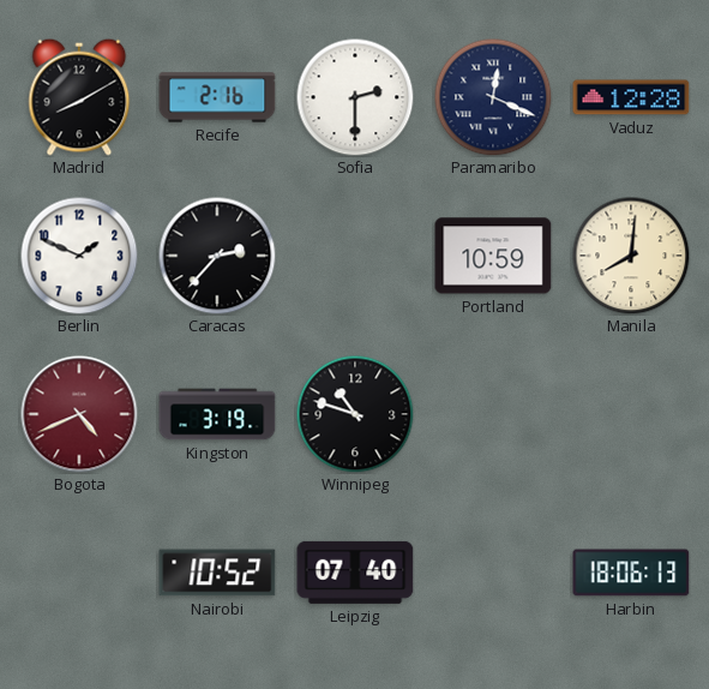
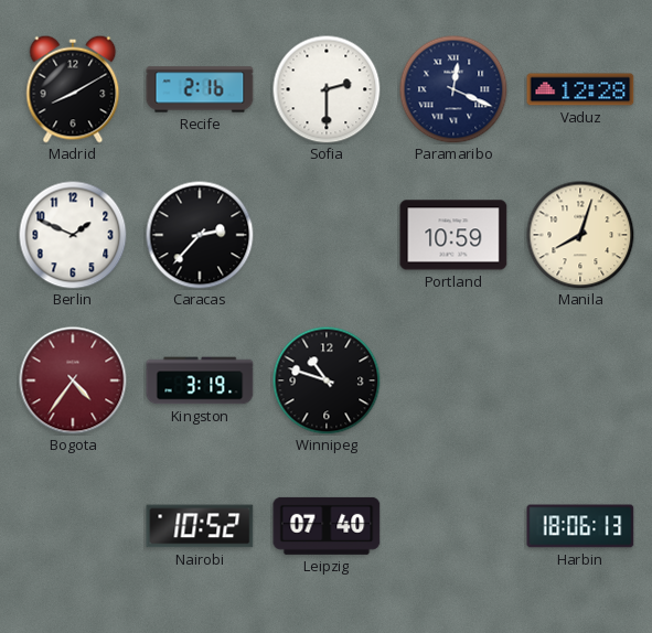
Manila: 8:01 -> 8:03 (580, 235)
Bogota: 4:41 -> 4:36 (73, 380)
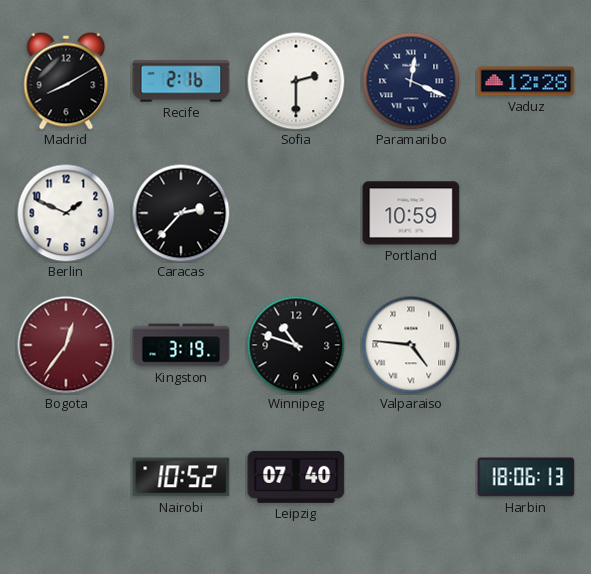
Manila: 8:03 -> none (580, 235)
Bogota: 4:36 -> 12:36 (66, 345)
Valparaiso: none -> 4:46 (411, 345)
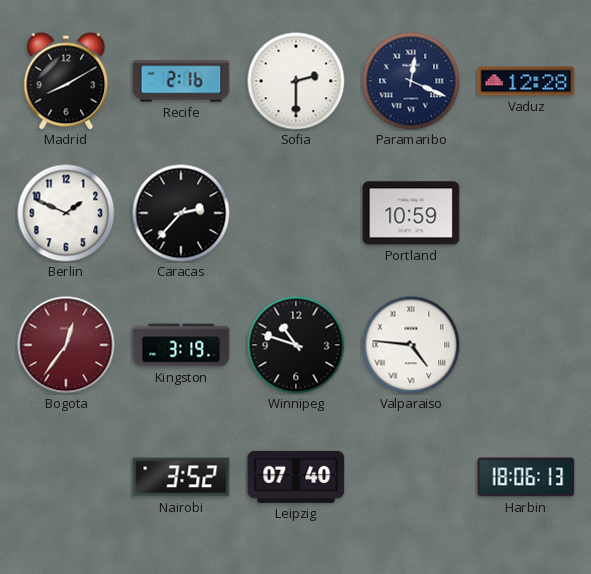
Nairobi: 10:52 -> 3:52 (181, 477)
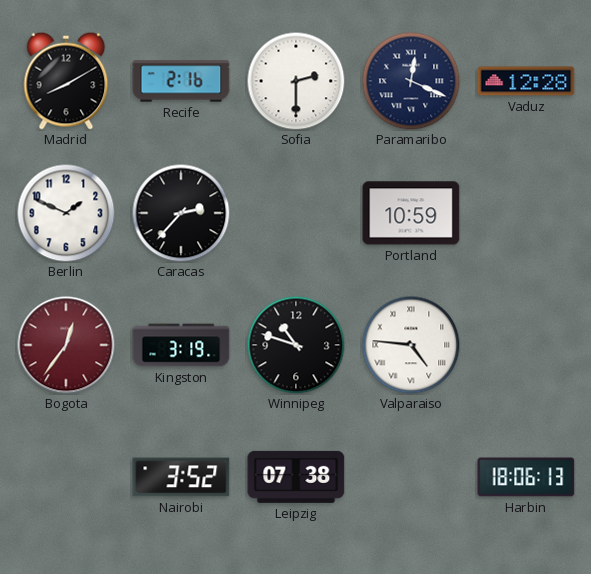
Leipzig: 07:40 -> 07:38 (296, 477)
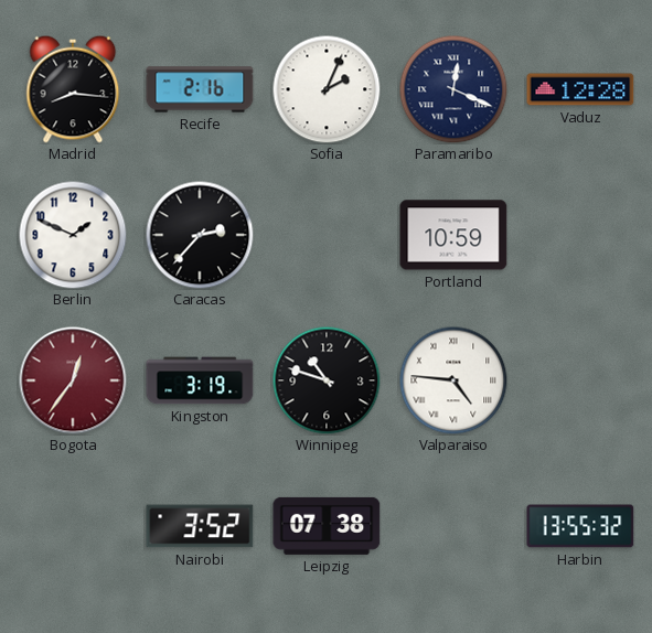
Madrid: 8:10 -> 8:16 (73, 89)
Sofia: 2:30 -> 2:04 (327, 89)
Harbin: 18:06 -> 13:55 (580, 526)
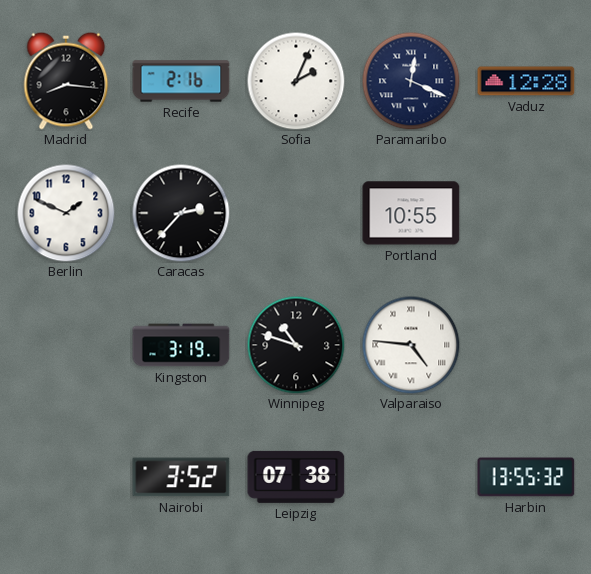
Portland: 10:59 -> 10:55 (411, 213)
Bogota: 12:36 -> none (73, 380)
